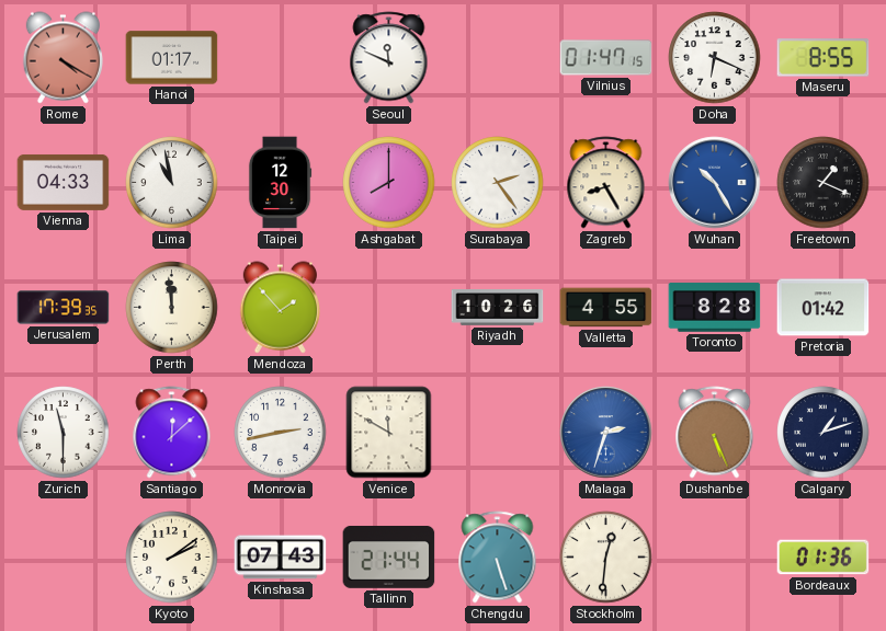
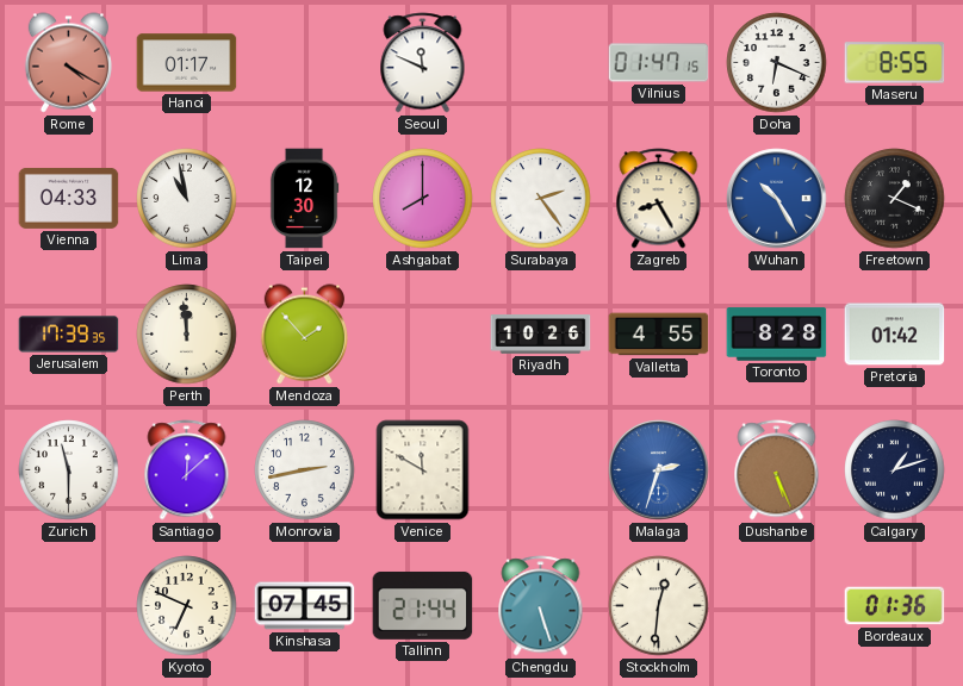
Kyoto: 2:09 -> 6:49 (187, 606)
Kinshasa: 07:43 -> 07:45 (305, 606)
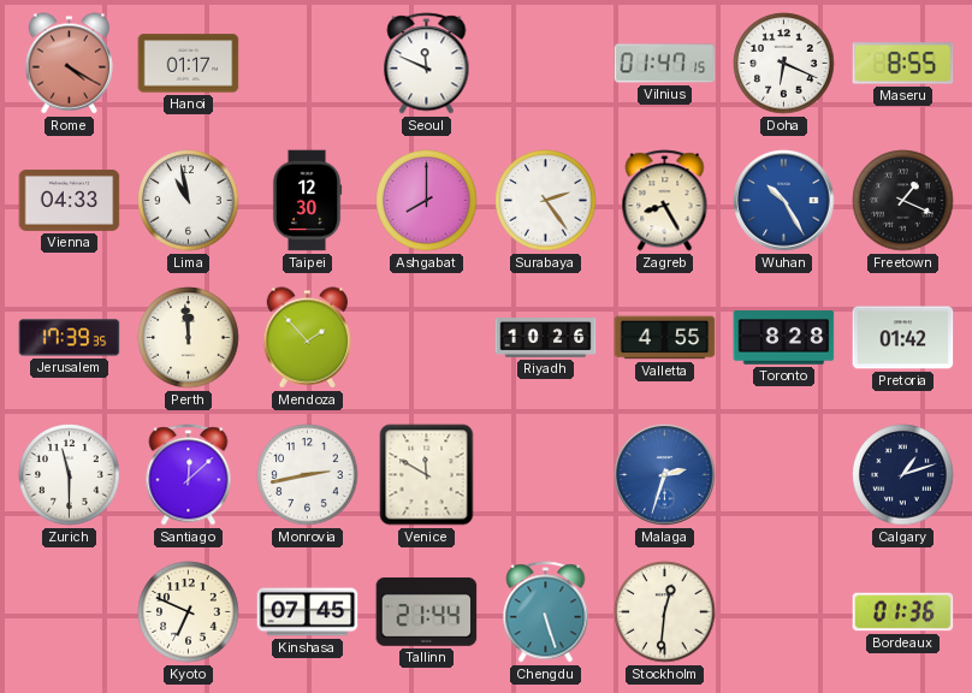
Dushanbe: 5:26 -> none (777, 470)
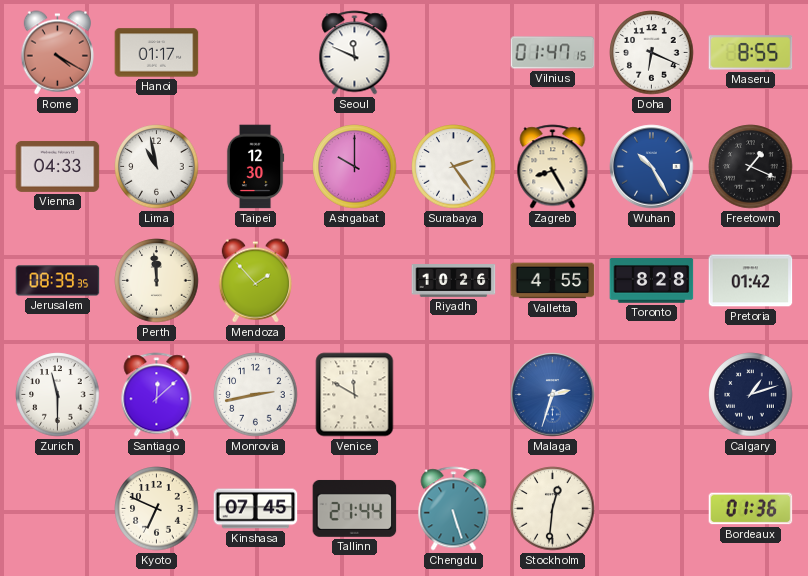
Ashgabat: 8:00 -> 10:00 (355, 167)
Jerusalem: 17:39 -> 08:39 (58, 281)
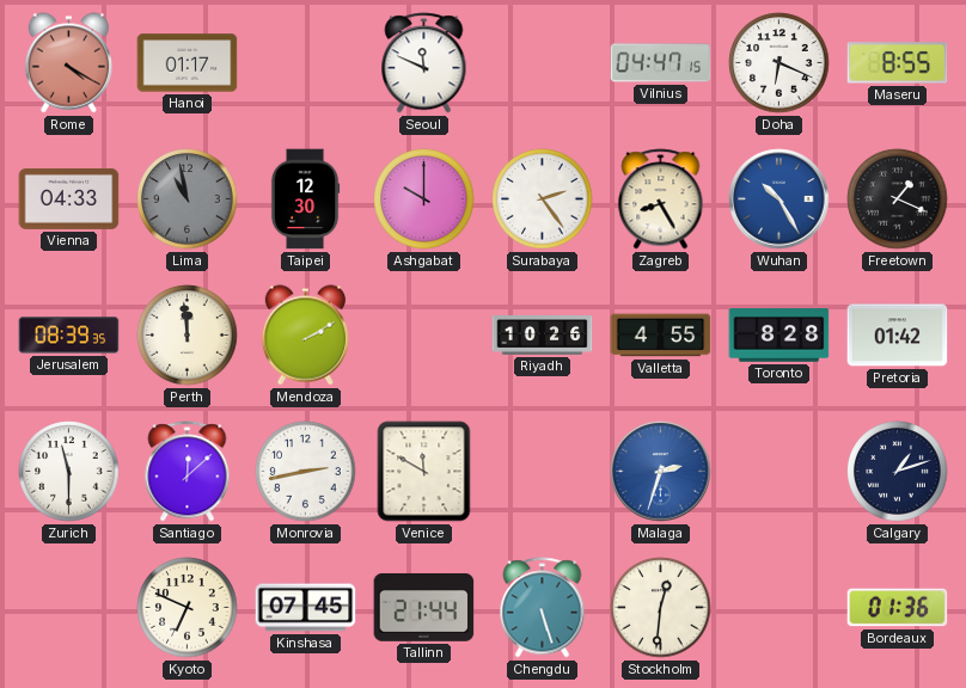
Vilnius: 01:47 -> 04:47 (661, 63)
Lima dial: white -> grey (188, 199)
Mendoza: 1:53 -> 2:10 (305, 336)
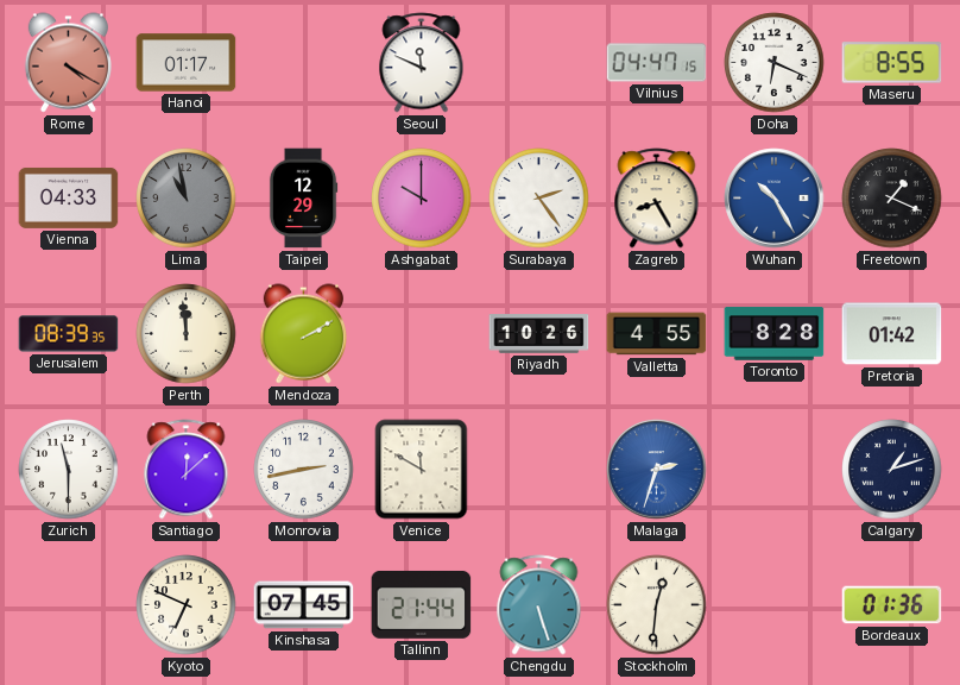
Taipei: 12:30 -> 12:29 (303, 199)
